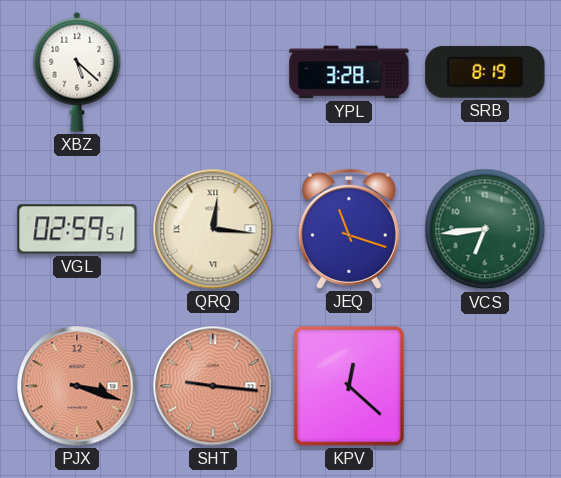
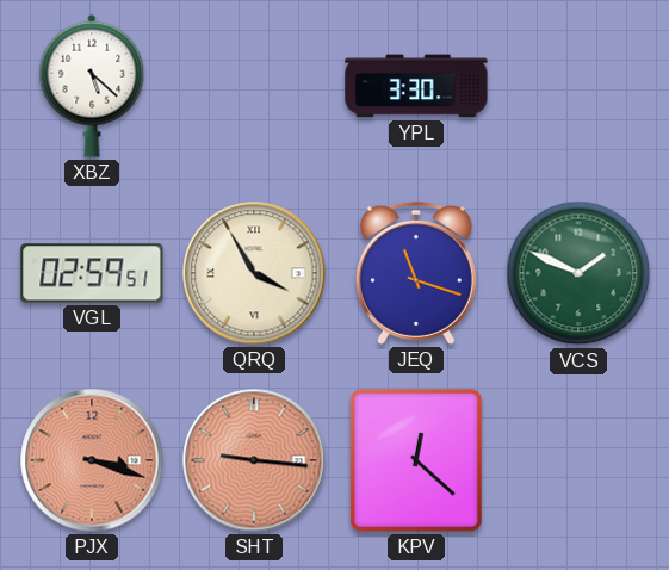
YPL: 3:28 -> 3:30 (416, 86)
SRB: 8:19 -> none (485, 72)
QRQ: 12:16 -> 3:55 (254, 273)
VCS: 6:44 -> 1:49 (578, 273)
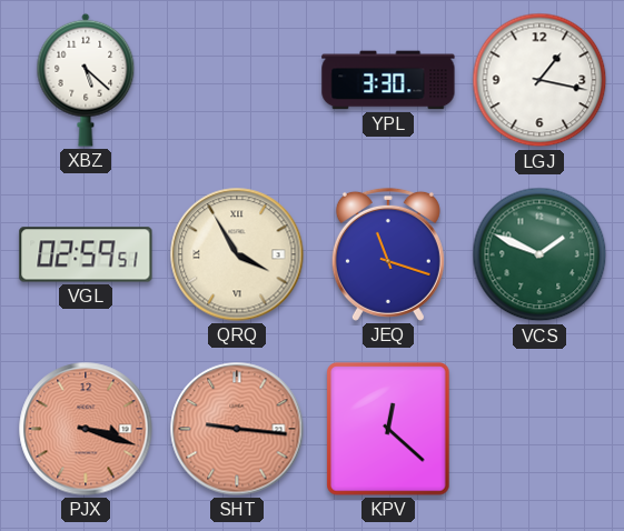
LGJ: none -> 1:17 (539, 80)
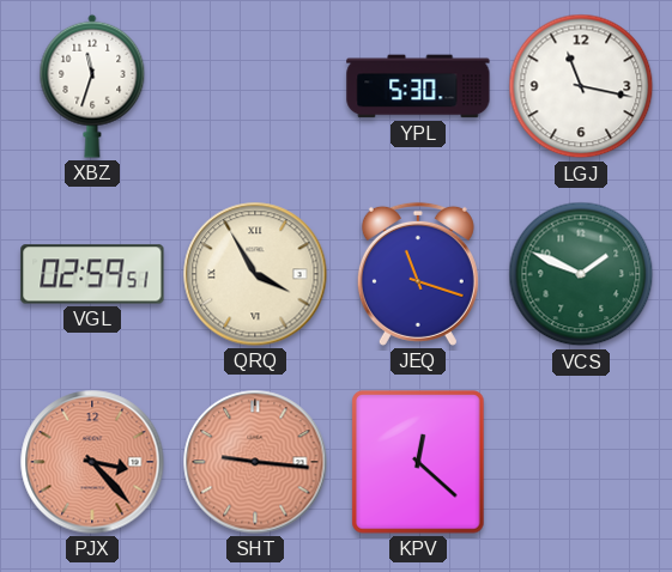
XBZ: 5:22 -> 11:33 (92, 86)
YPL: 3:30 -> 5:30 (418, 86)
LGJ: 1:17 -> 11:17 (581, 86)
PJX: 3:18 -> 3:23 (92, 462)
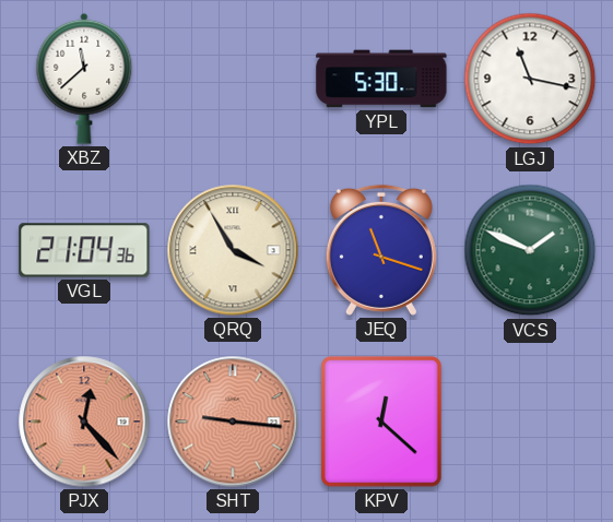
XBZ: 11:33 -> 11:38 (84, 79)
VGL: 02:59 -> 21:04 (84, 250)
PJX: 3:23 -> 12:23 (84, 422)
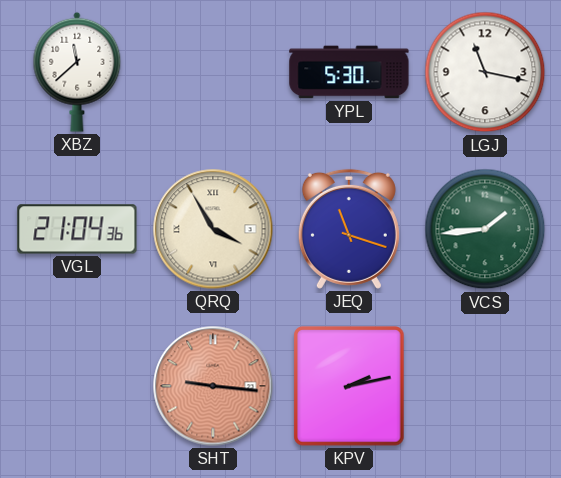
VCS: 1:49 -> 1:44 (485, 229)
PJX: 12:23 -> none (84, 422)
KPV: 12:22 -> 2:13 (349, 386)
